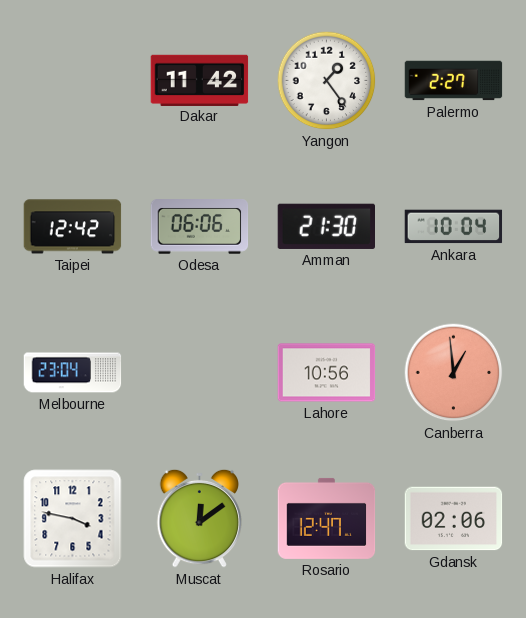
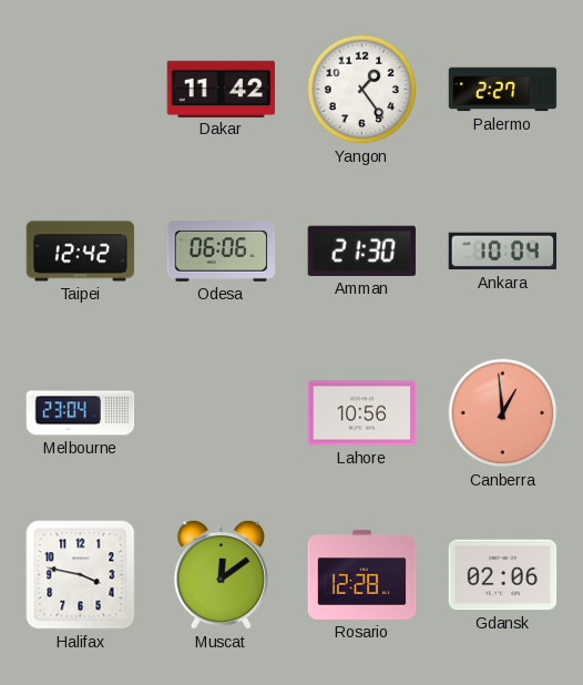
Rosario: 12:47 -> 12:28 (362, 574)
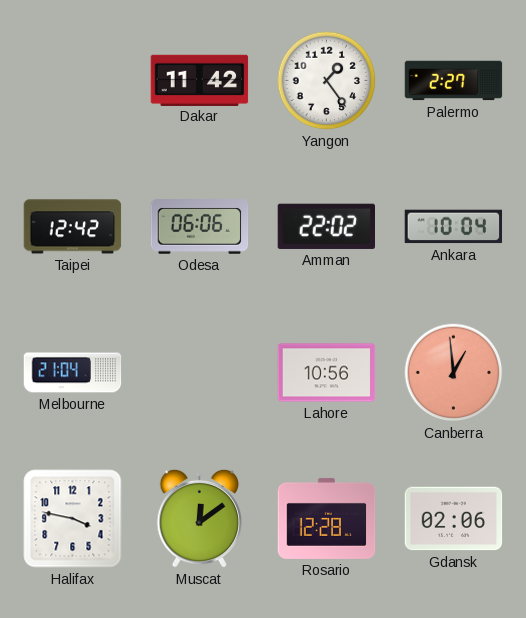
Amman: 21:30 -> 22:02 (326, 226)
Melbourne: 23:04 -> 21:04 (73, 373)
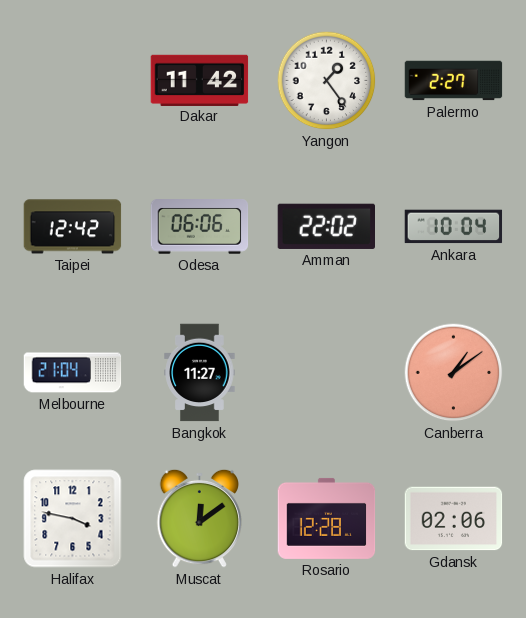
Bangkok: none -> 11:27 (200, 373)
Lahore: 10:56 -> none (327, 373)
Canberra: 12:59 -> 1:09 (454, 373)
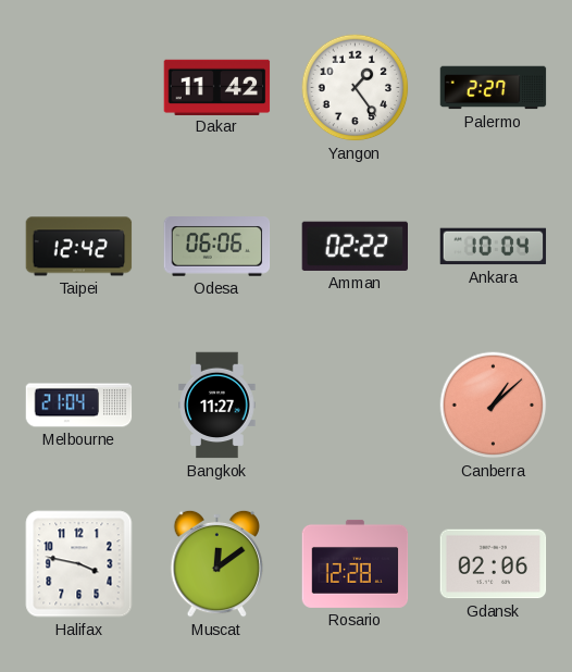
Amman: 22:02 -> 02:22 (355, 246)
Canberra: 1:09 -> 1:08 (494, 406)
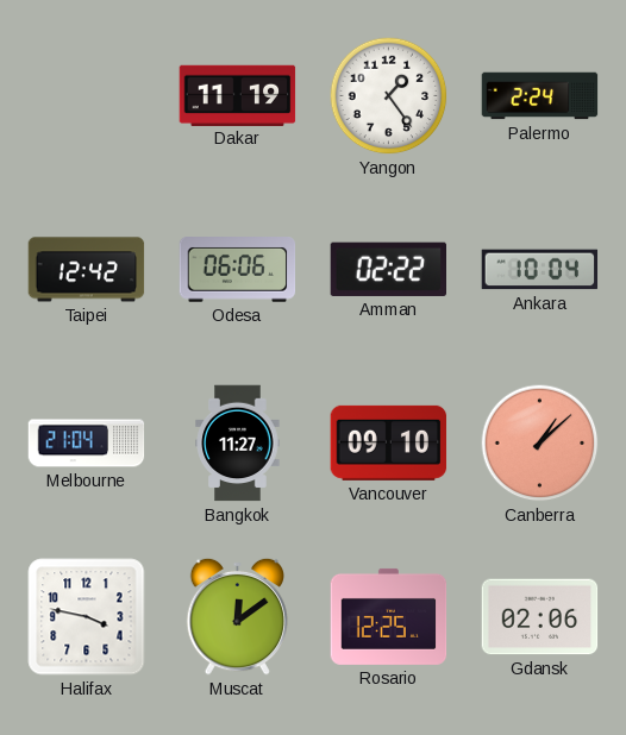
Dakar: 11:42 -> 11:19 (238, 95)
Palermo: 2:27 -> 2:24 (540, 96)
Vancouver: none -> 09:10 (389, 442)
Rosario: 12:28 -> 12:25 (389, 616)
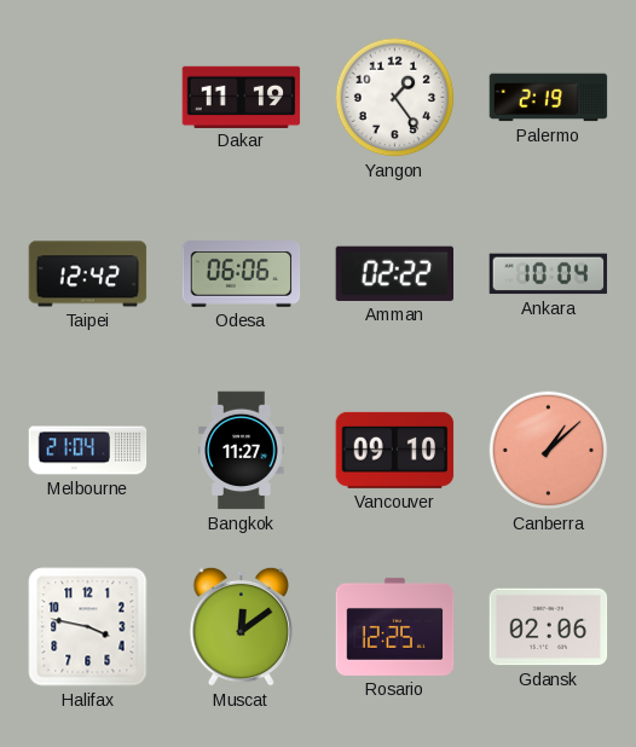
Palermo: 2:24 -> 2:19 (549, 98)
